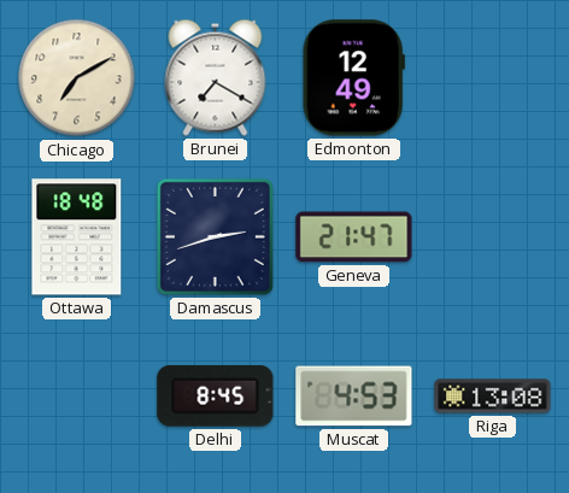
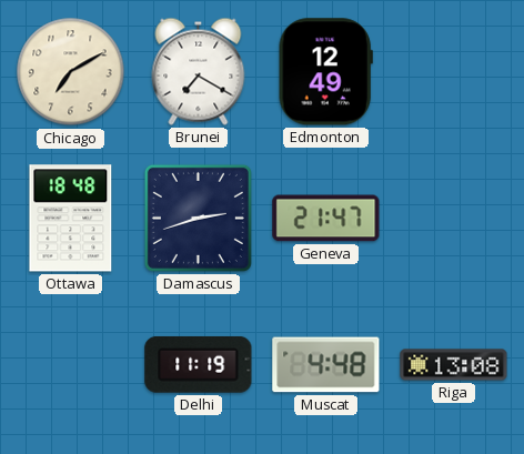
Delhi: 8:45 -> 11:19 (199, 365)
Muscat: 4:53 -> 4:48 (326, 365)
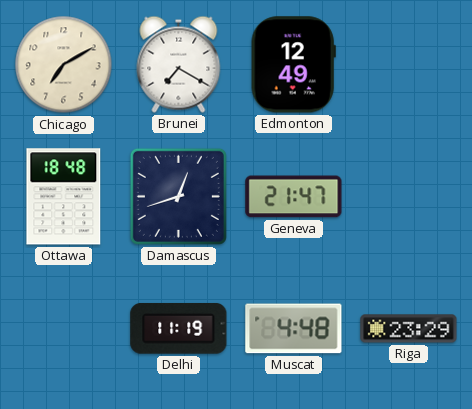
Damascus: 2:42 -> 12:42 (178, 196)
Riga: 13:08 -> 23:29 (409, 329)
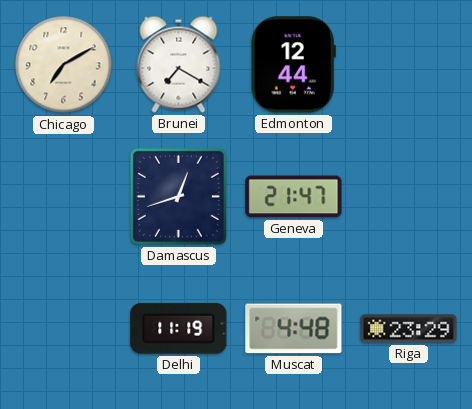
Edmonton: 12:49 -> 12:44 (293, 65)
Ottawa: 18:48 -> none (64, 197)
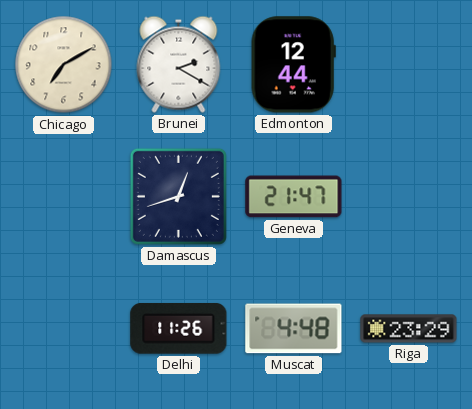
Brunei: 7:20 -> 2:20 (179, 64)
Delhi: 11:19 -> 11:26 (179, 329)
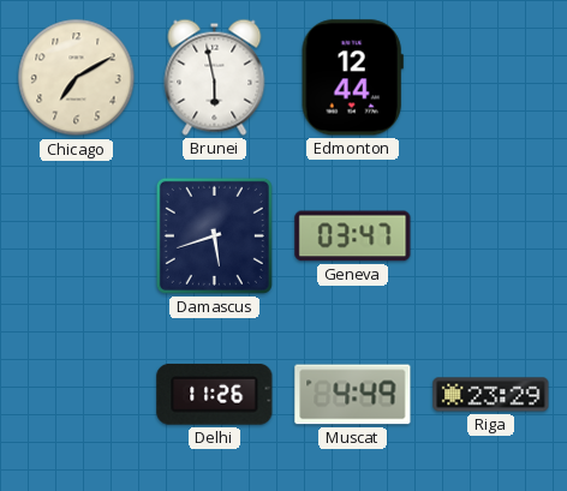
Brunei: 2:20 -> 5:58 (215, 77)
Damascus: 12:42 -> 5:42 (214, 235)
Geneva: 21:47 -> 03:47 (353, 236)
Muscat: 4:48 -> 4:49 (353, 395)
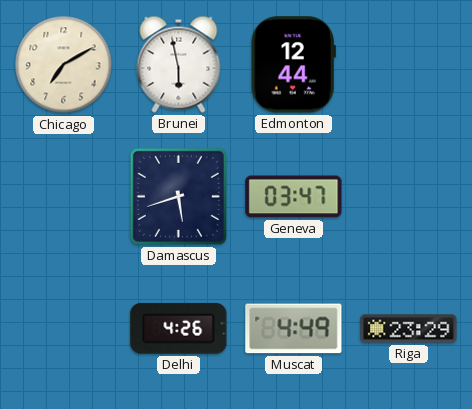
Delhi: 11:26 -> 4:26 (179, 329)
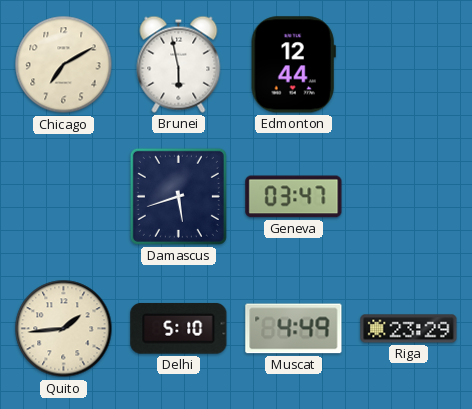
Quito: none -> 1:44 (64, 329)
Delhi: 4:26 -> 5:10 (179, 329)
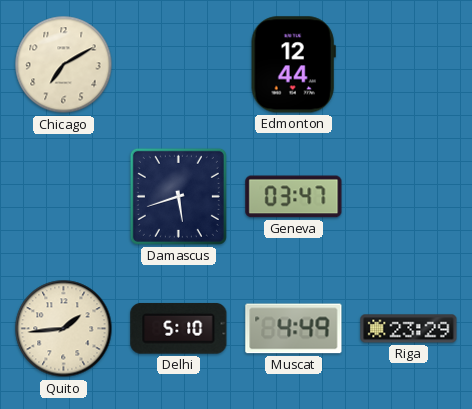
Brunei: 5:58 -> none (179, 64)
